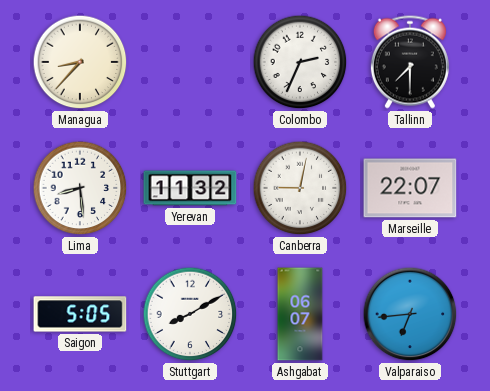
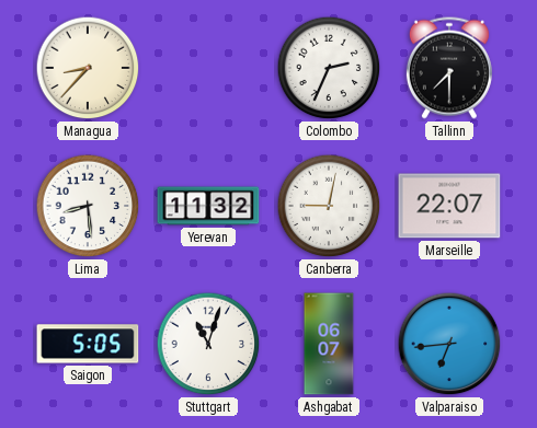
Stuttgart: 8:10 -> 11:03 (208, 344)
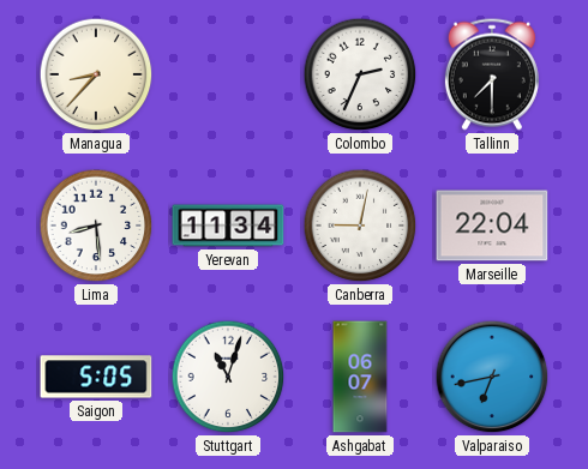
Yerevan: 11:32 -> 11:34 (228, 226)
Marseille: 22:07 -> 22:04 (492, 226)
Valparaiso: 6:44 -> 6:43 (492, 377)
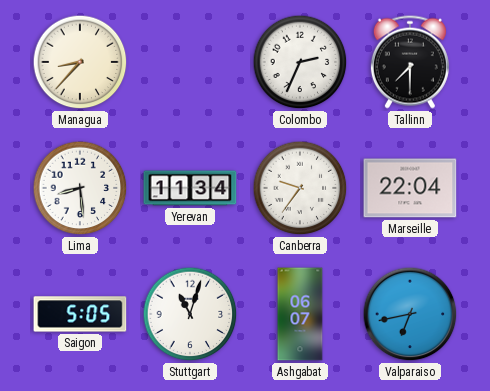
Canberra: 9:02 -> 9:36 (300, 188)
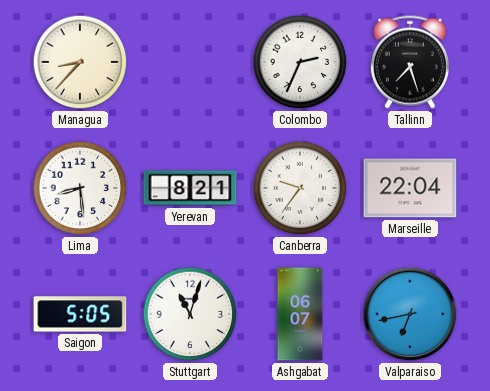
Tallinn: 7:30 -> 7:27 (410, 62)
Yerevan: 11:34 -> 8:21 (190, 188)
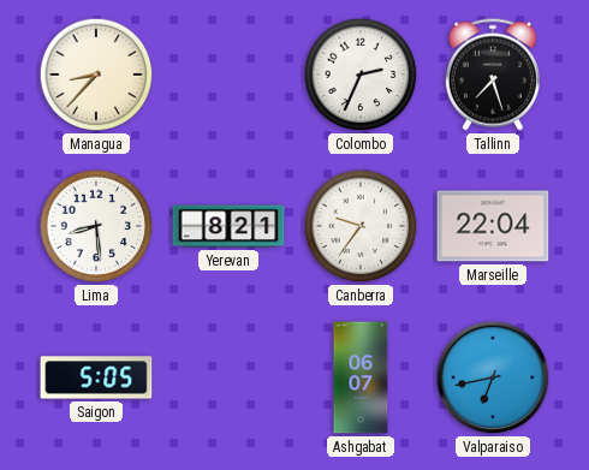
Stuttgart: 11:03 -> none (190, 314)
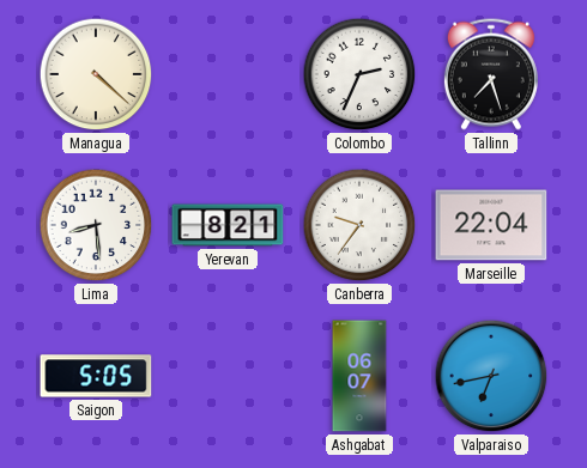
Managua: 8:37 -> 4:22 (96, 74)
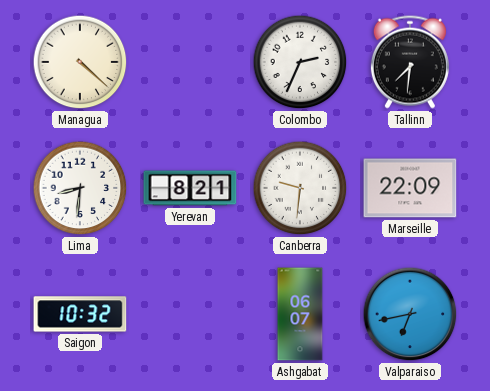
Tallinn: 7:27 -> 7:31 (410, 62)
Lima: 8:29 -> 8:31 (80, 188)
Canberra: 9:36 -> 9:31 (300, 188)
Marseille: 22:04 -> 22:09 (410, 188)
Saigon: 5:05 -> 10:32 (80, 314)
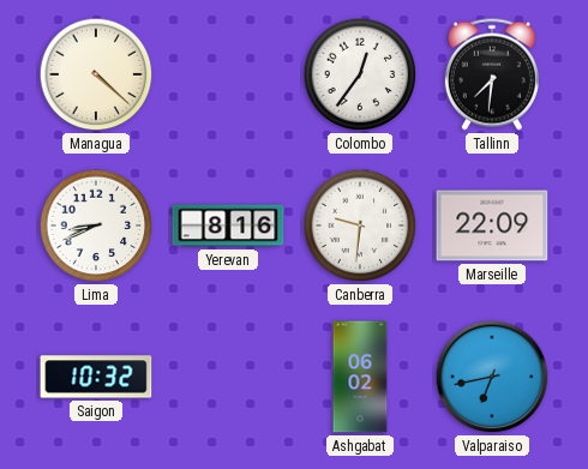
Colombo: 2:34 -> 12:36 (360, 74)
Lima: 8:31 -> 8:41 (96, 226)
Yerevan: 8:21 -> 8:16 (228, 226)
Ashgabat: 06:07 -> 06:02 (360, 377)
